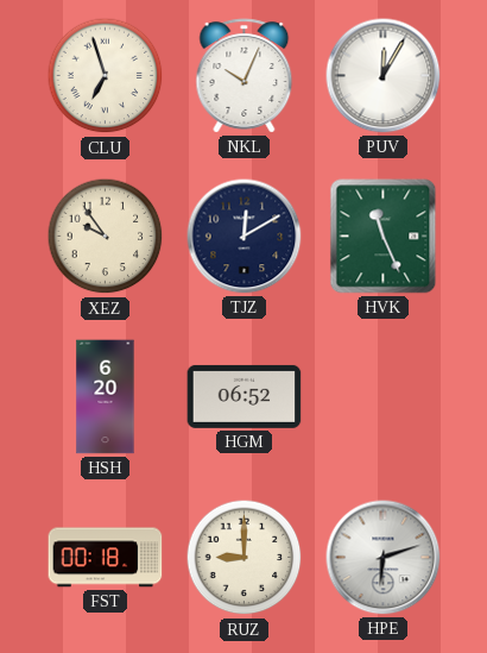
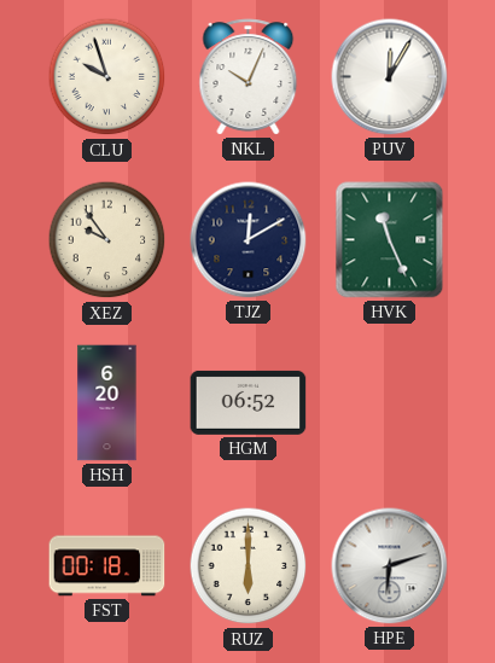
CLU: 6:57 -> 9:57 (107, 77)
RUZ: 9:00 -> 6:00 (249, 566)
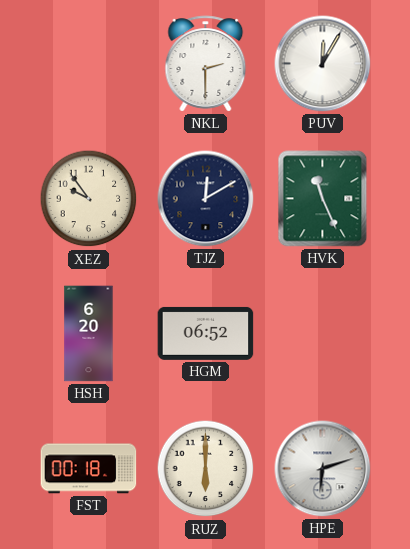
CLU: 9:57 -> none (107, 77)
NKL: 10:04 -> 2:30 (206, 64)
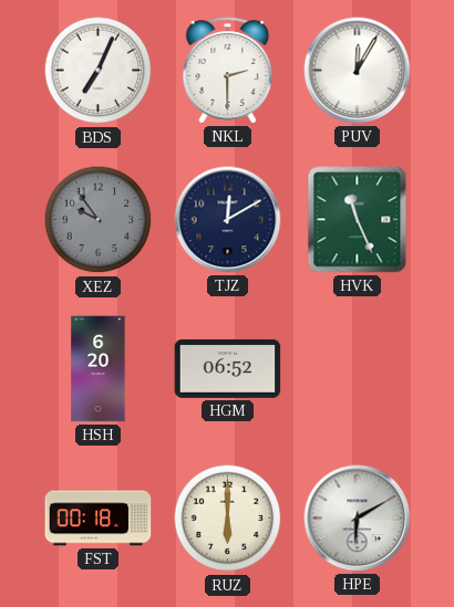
BDS: none -> 7:04 (99, 71)
XEZ dial: cream -> grey (99, 220)
HPE: 6:12 -> 6:10 (358, 519)
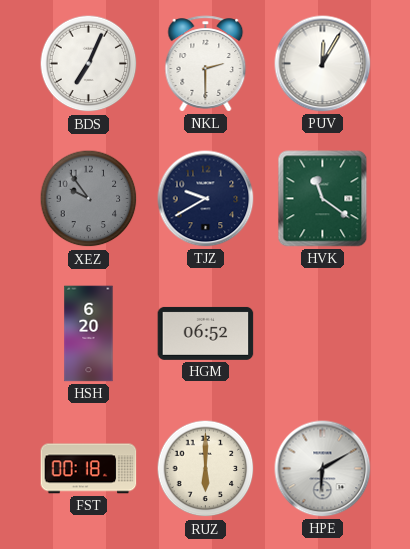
TJZ: 12:10 -> 9:40 (206, 199)
HVK: 11:26 -> 11:21 (323, 199)
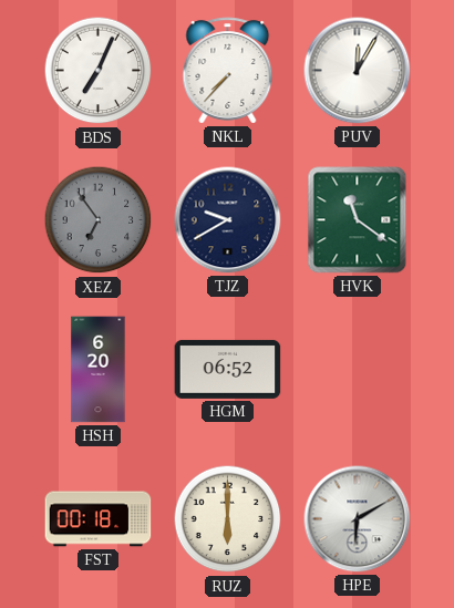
NKL: 2:30 -> 7:37 (228, 71)
XEZ: 9:54 -> 6:54 (99, 220)
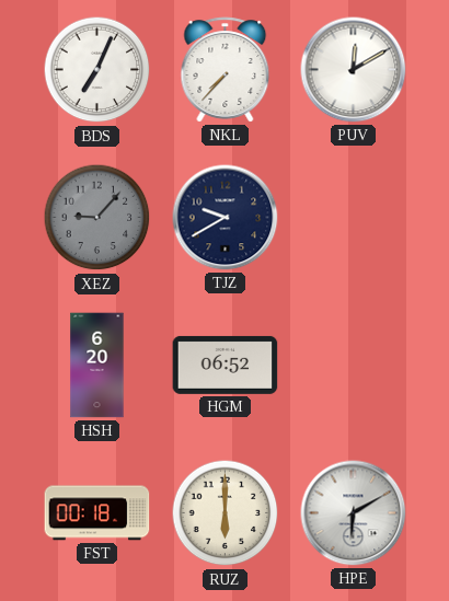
PUV: 12:05 -> 12:10 (354, 70)
XEZ: 6:54 -> 9:07 (97, 218)
HVK: 11:21 -> none (358, 220)
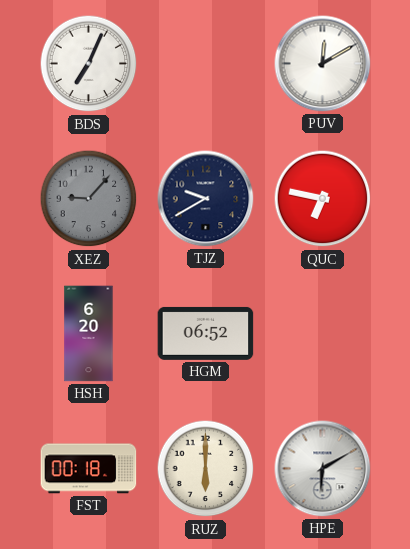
NKL: 7:37 -> none (226, 70)
QUC: none -> 6:47 (323, 199)
